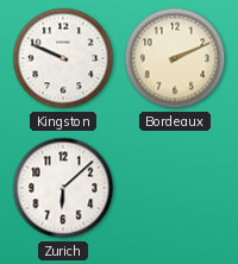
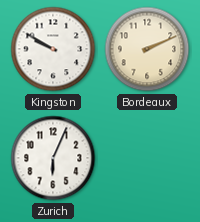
Kingston: 9:49 -> 9:50 (53, 49)
Zurich: 6:08 -> 6:04 (53, 158)
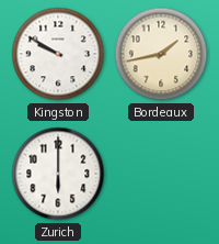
Bordeaux: 2:11 -> 1:43 (161, 54)
Zurich: 6:04 -> 6:00 (58, 174)
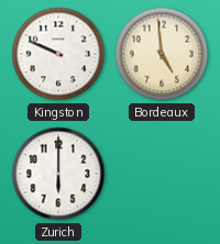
Kingston: 9:50 -> 9:49 (58, 54)
Bordeaux: 1:43 -> 4:59 (162, 54)
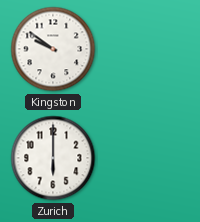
Kingston: 9:49 -> 9:51 (53, 49)
Bordeaux: 4:59 -> none (162, 54)
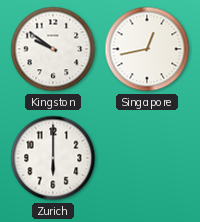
Singapore: none -> 12:43 (147, 49)
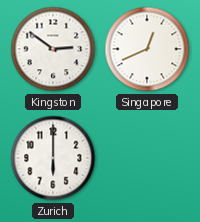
Kingston: 9:51 -> 2:51 (53, 49)
Singapore: 12:43 -> 12:41 (147, 49)
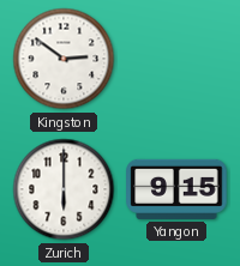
Singapore: 12:41 -> none (147, 49)
Yangon: none -> 9:15 (176, 189)
